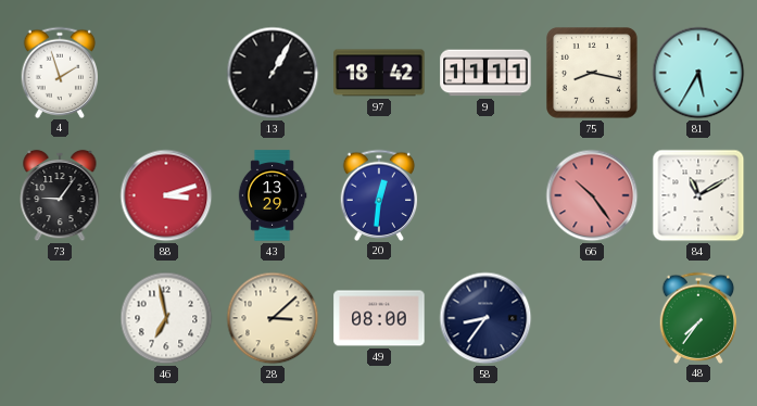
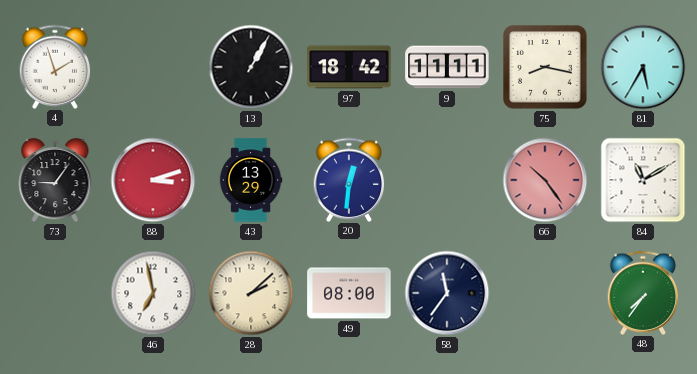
28: 3:08 -> 2:08 (251, 293)
58: 8:36 -> 11:36 (447, 293)
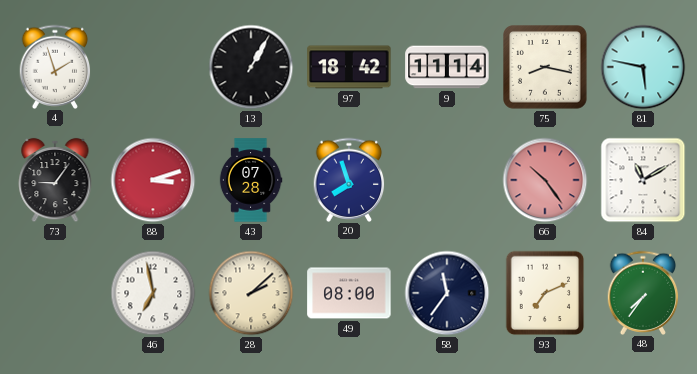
9: 11:11 -> 11:14 (447, 67)
81: 5:35 -> 5:47 (643, 67)
43: 13:29 -> 07:28 (251, 180)
20: 12:31 -> 7:57 (349, 179)
93: none -> 7:11 (545, 293)
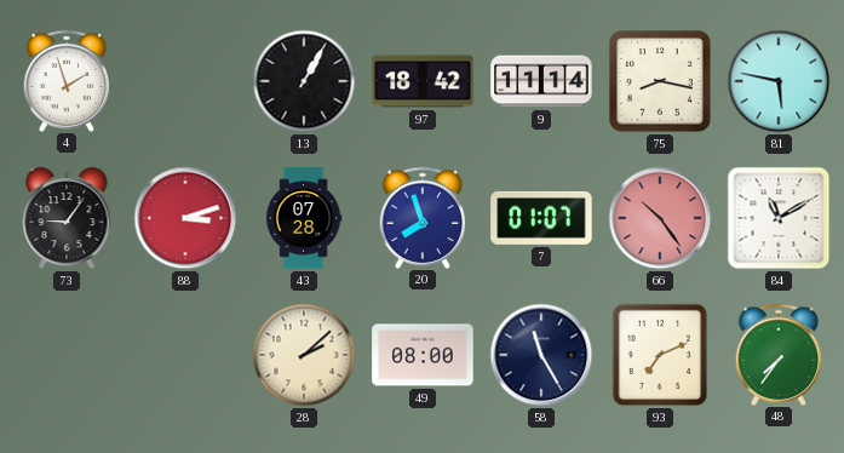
7: none -> 01:07 (541, 218)
46: 6:58 -> none (153, 293)
58: 11:36 -> 11:25 (541, 355)
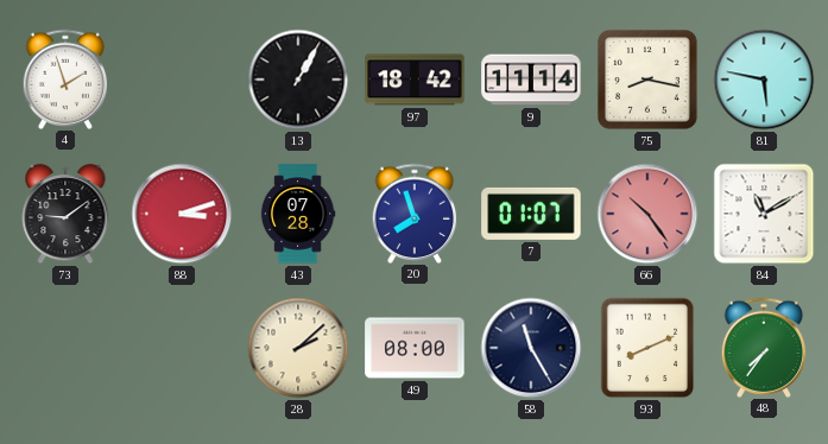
73: 9:06 -> 9:09 (65, 214)
93: 7:11 -> 8:11 (647, 348)
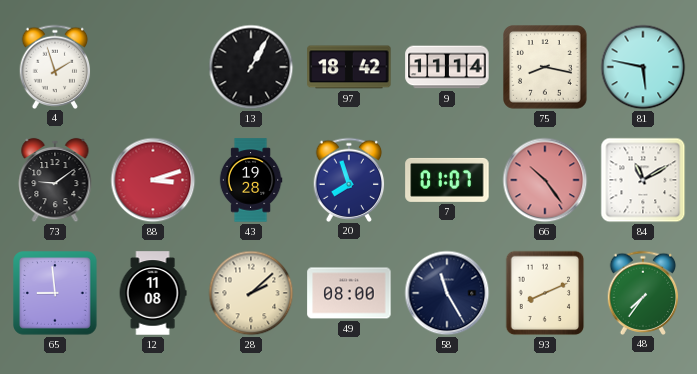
43: 07:28 -> 19:28 (251, 180)
65: none -> 8:59 (56, 294)
12: none -> 11:08 (153, 293)
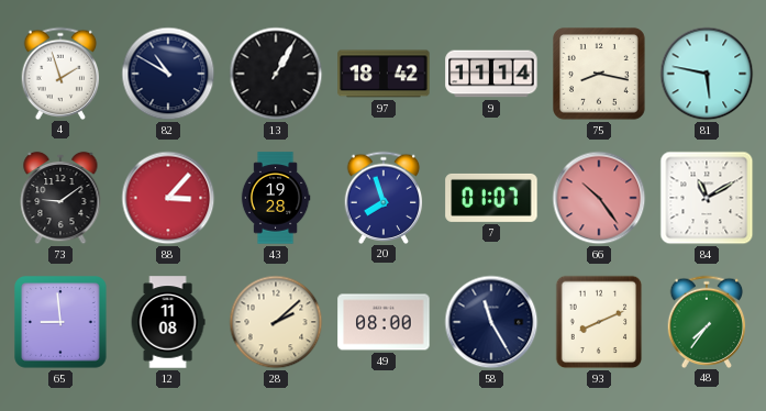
82: none -> 10:50 (168, 74)
88: 3:12 -> 3:07 (168, 198)
